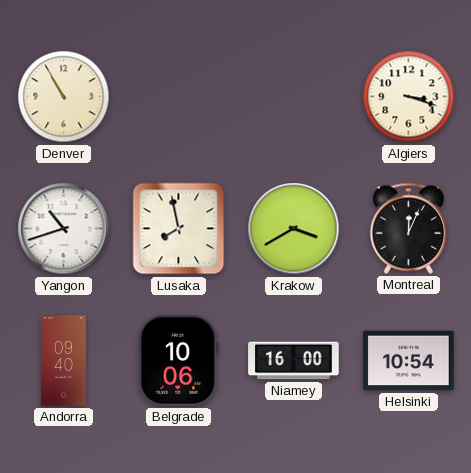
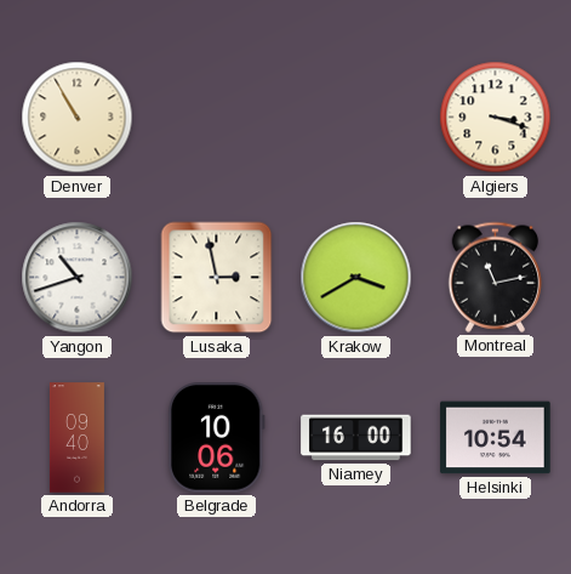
Lusaka: 7:58 -> 2:58 (217, 278)
Montreal: 12:04 -> 11:13 (496, 277)
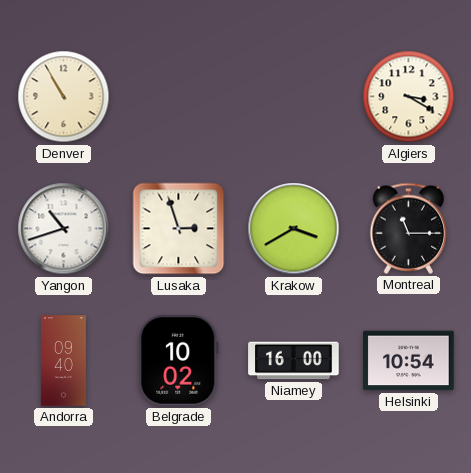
Algiers: 3:18 -> 3:20 (409, 97)
Lusaka: 2:58 -> 2:57 (179, 229)
Montreal: 11:13 -> 11:15 (409, 228)
Belgrade: 10:06 -> 10:02 (178, 361)
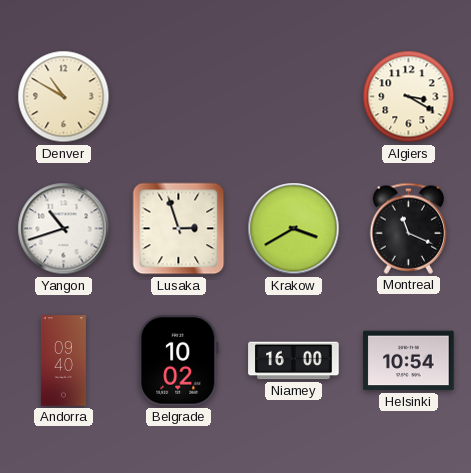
Denver: 10:55 -> 10:50 (64, 97)
Montreal: 11:15 -> 11:19 (409, 228)
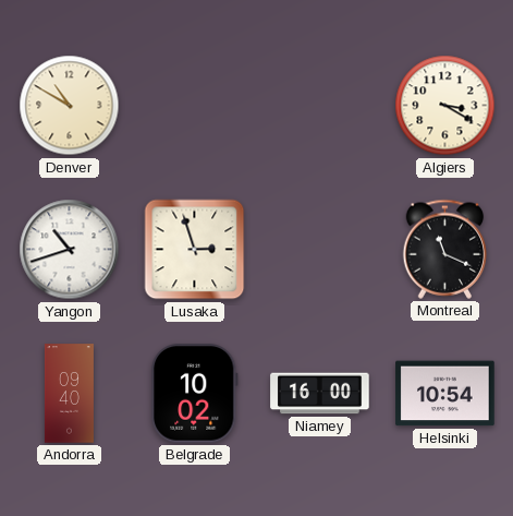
Krakow: 3:40 -> none (294, 229)
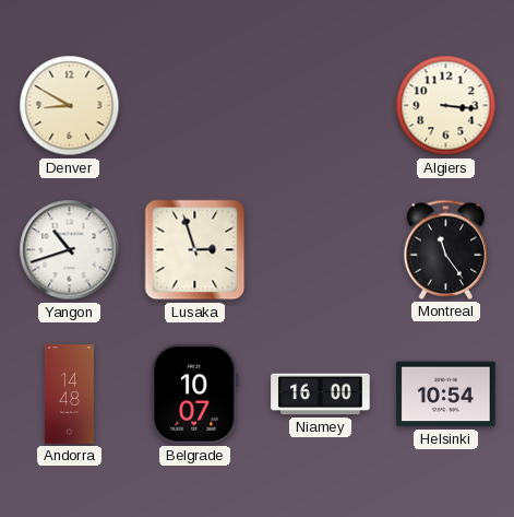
Denver: 10:50 -> 8:50 (70, 106)
Algiers: 3:20 -> 3:16 (446, 106)
Montreal: 11:19 -> 11:24 (446, 249)
Andorra: 09:40 -> 14:48 (69, 395)
Belgrade: 10:02 -> 10:07 (194, 395)
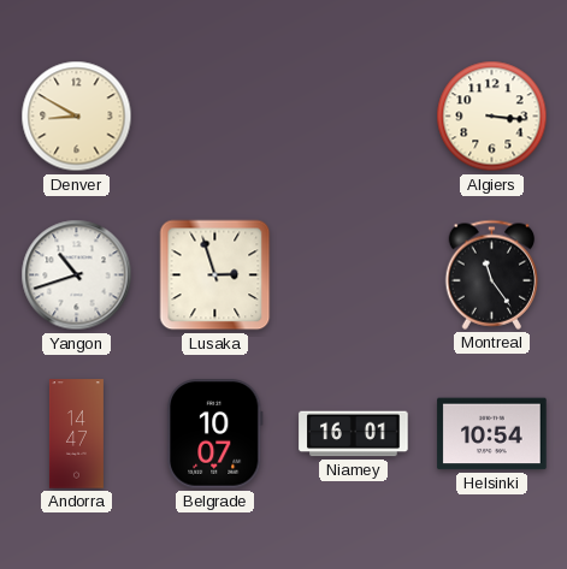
Andorra: 14:48 -> 14:47 (76, 434)
Niamey: 16:00 -> 16:01 (354, 434)
